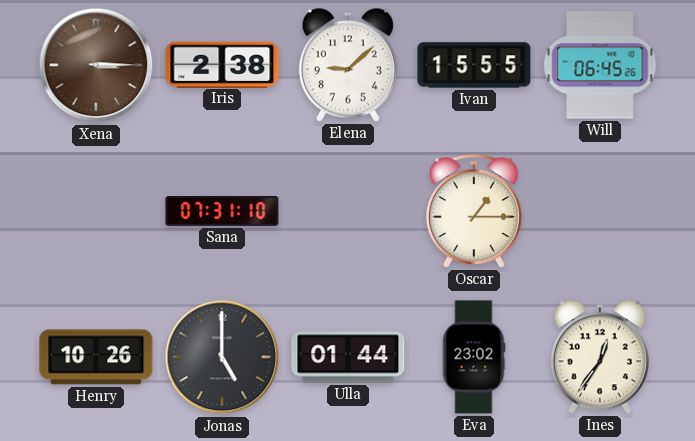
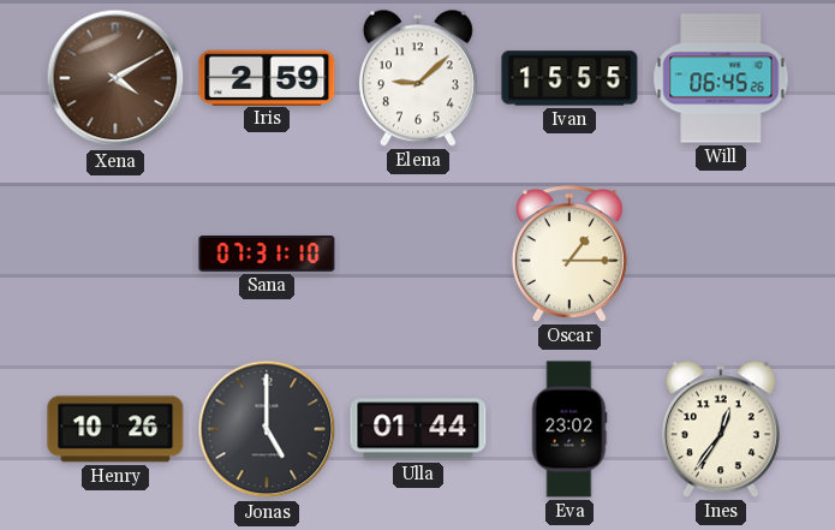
Xena: 3:15 -> 4:10 (115, 78)
Iris: 2:38 -> 2:59 (267, 77)
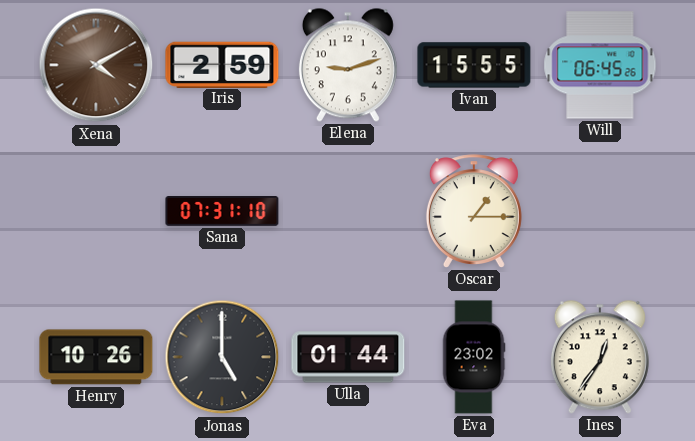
Elena: 9:08 -> 9:12 (348, 65)
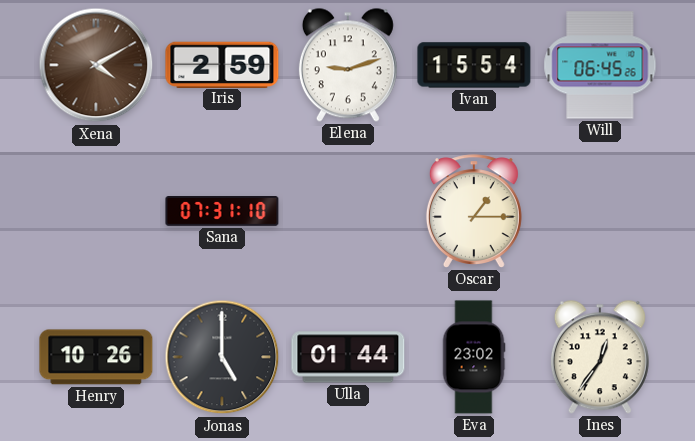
Ivan: 15:55 -> 15:54 (474, 65)
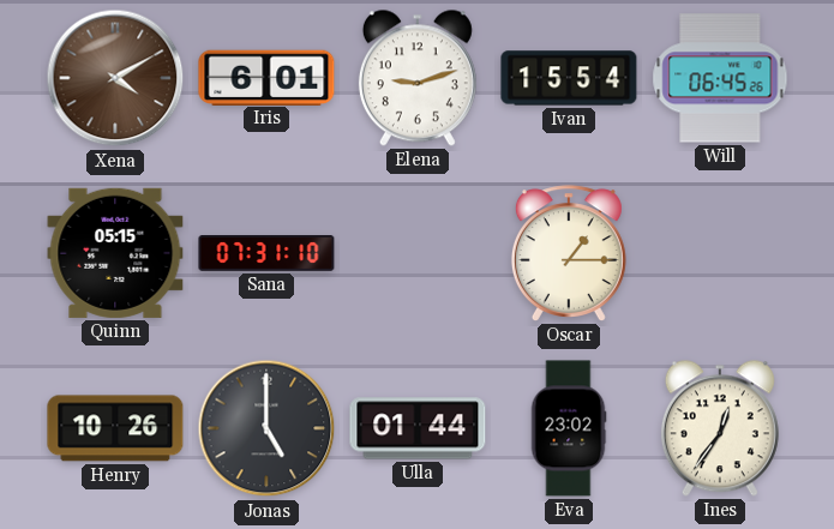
Iris: 2:59 -> 6:01 (266, 77)
Quinn: none -> 05:15 (115, 253)
